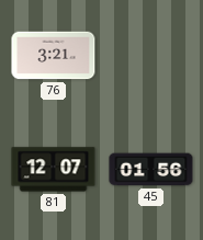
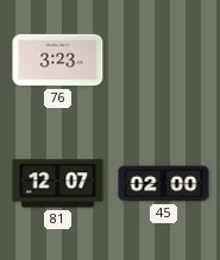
76: 3:21 -> 3:23 (58, 61)
45: 01:56 -> 02:00 (164, 184)
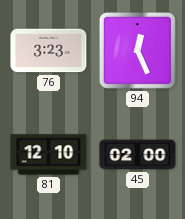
94: none -> 12:26 (137, 50)
81: 12:07 -> 12:10 (49, 155)
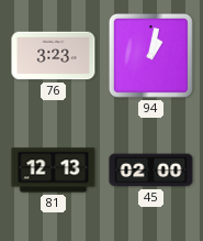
94: 12:26 -> 1:02 (150, 55)
81: 12:10 -> 12:13 (54, 171)
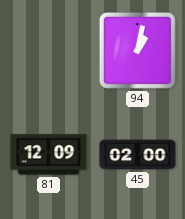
76: 3:23 -> none (54, 56)
81: 12:13 -> 12:09 (49, 155)
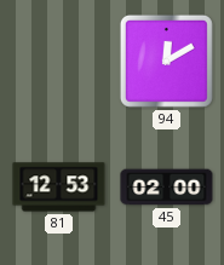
94: 1:02 -> 12:10 (166, 61)
81: 12:09 -> 12:53 (59, 188)
